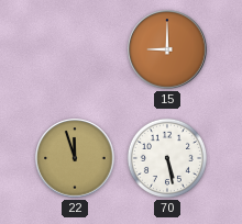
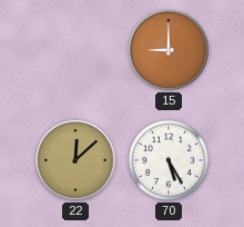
22: 11:57 -> 12:08 (75, 160)
70: 5:28 -> 5:25 (169, 160)
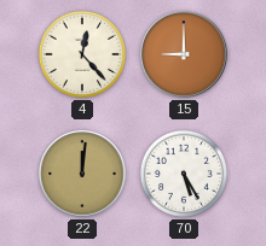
4: none -> 12:23 (82, 54)
22: 12:08 -> 12:01 (82, 174)
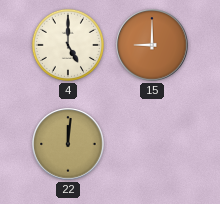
4: 12:23 -> 5:00 (68, 45)
70: 5:25 -> none (184, 174)
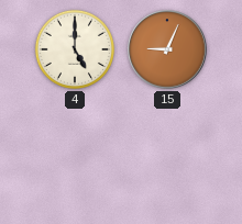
15: 9:00 -> 9:04 (167, 49)
22: 12:01 -> none (68, 144)
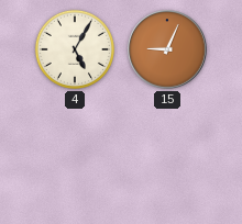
4: 5:00 -> 5:05 (75, 49)
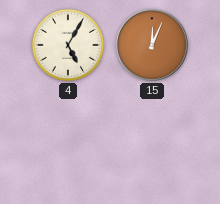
15: 9:04 -> 12:04 (152, 45)
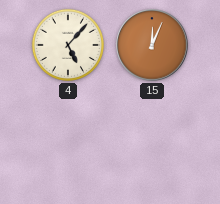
4: 5:05 -> 5:07 (68, 45)
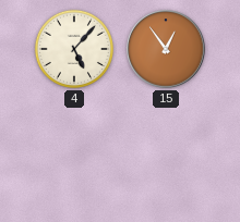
15: 12:04 -> 12:54 (166, 49)
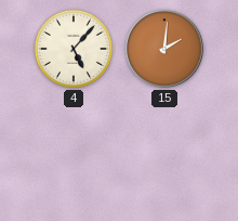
15: 12:54 -> 2:01 (164, 49)
